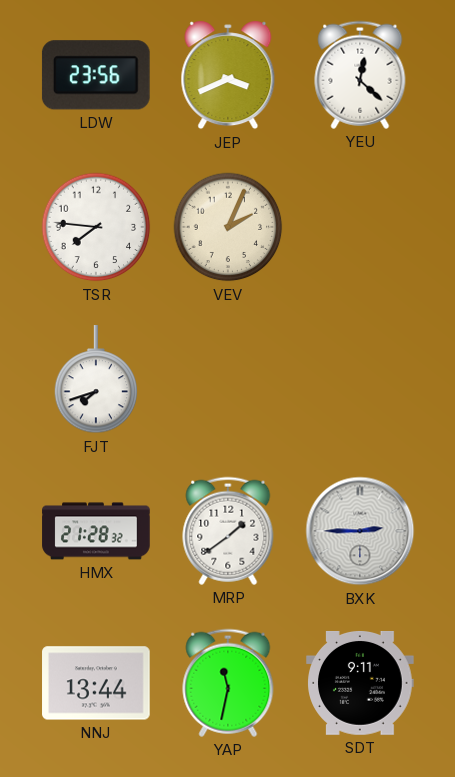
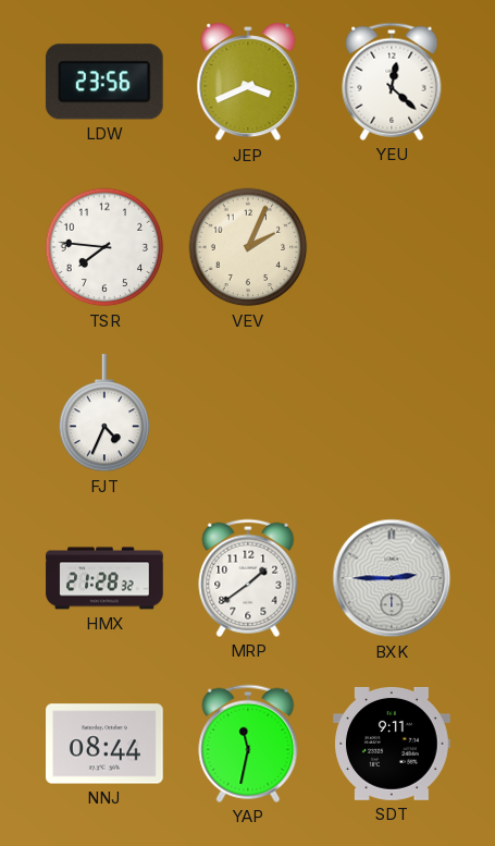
FJT: 7:42 -> 4:34 (104, 414)
NNJ: 13:44 -> 08:44 (104, 744)
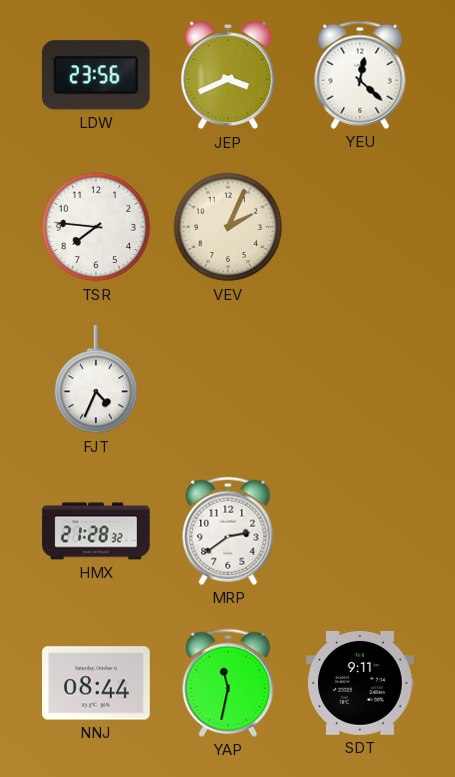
MRP: 1:39 -> 2:39 (228, 531)
BXK: 2:45 -> none (392, 578)
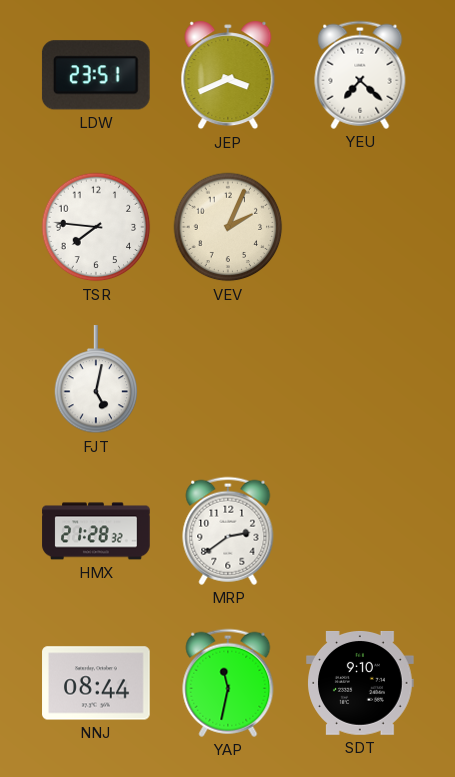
LDW: 23:56 -> 23:51 (96, 75)
YEU: 12:22 -> 7:22 (360, 75)
FJT: 4:34 -> 5:02 (96, 380)
SDT: 9:11 -> 9:10 (360, 683)
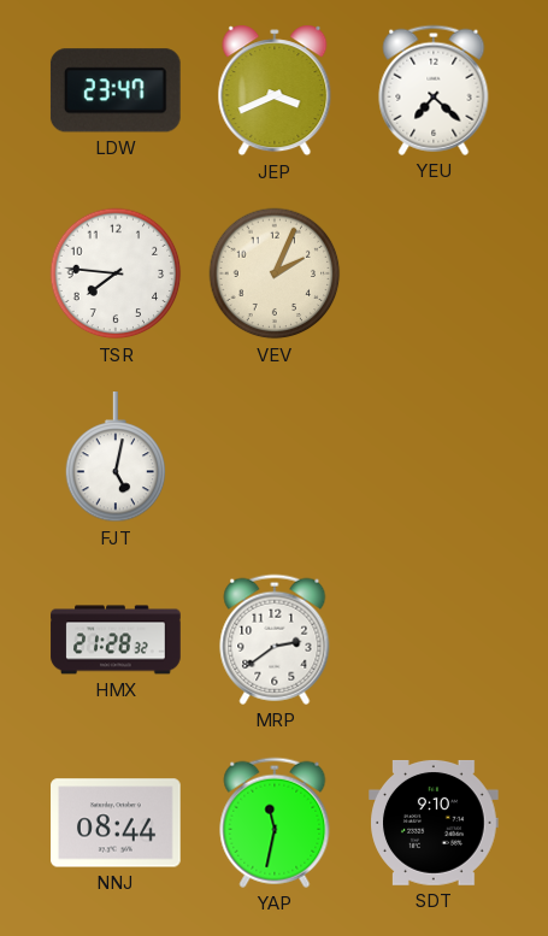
LDW: 23:51 -> 23:47 (116, 90)
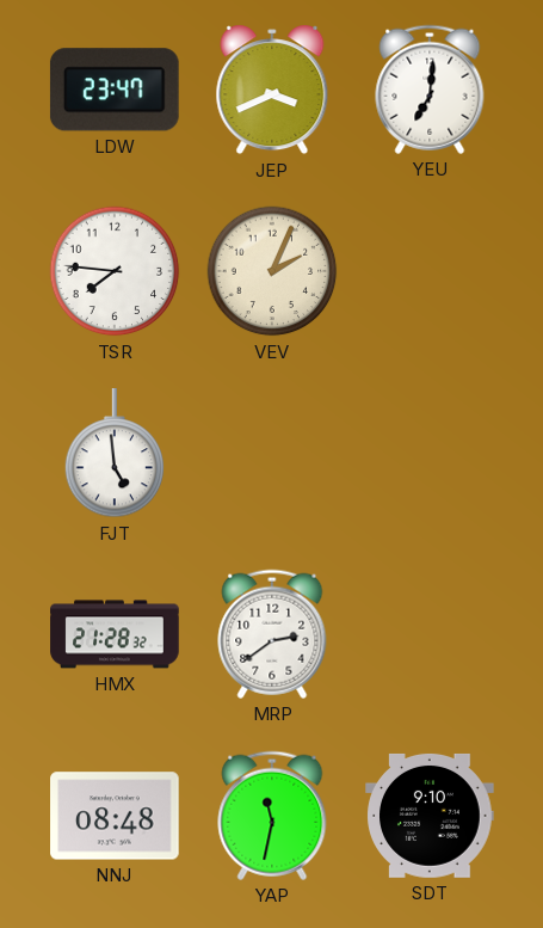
YEU: 7:22 -> 7:01 (430, 90)
FJT: 5:02 -> 4:59 (115, 454)
NNJ: 08:44 -> 08:48 (115, 816)
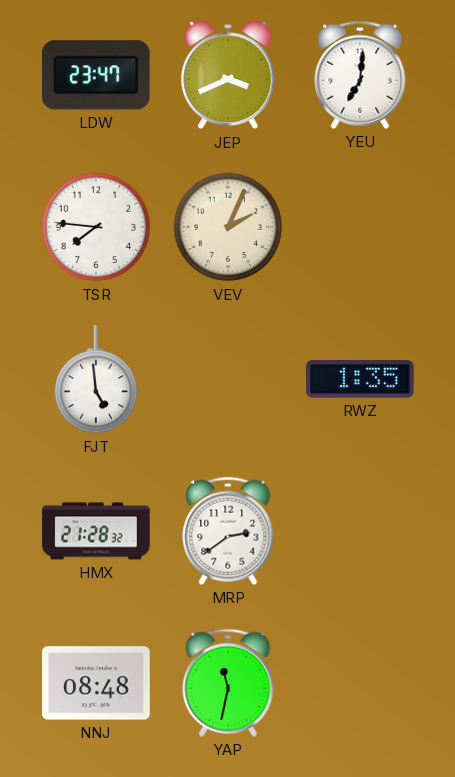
RWZ: none -> 1:35 (361, 379)
SDT: 9:10 -> none (430, 816)
